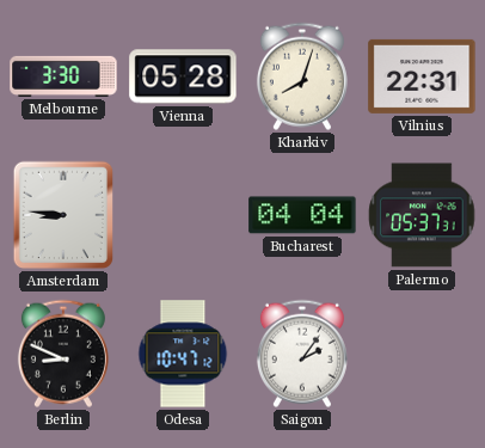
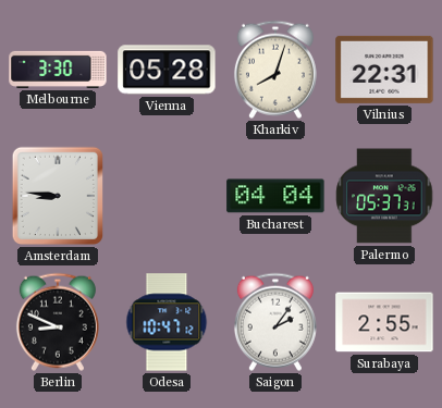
Surabaya: none -> 2:55 (384, 322)
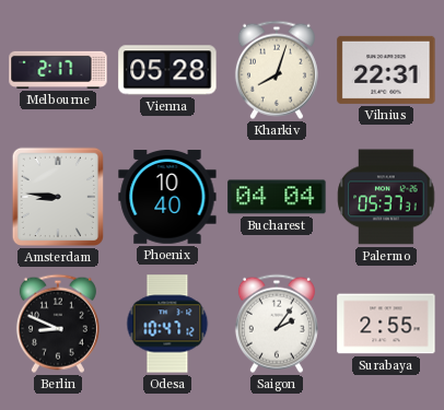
Melbourne: 3:30 -> 2:17 (58, 70)
Phoenix: none -> 10:40 (167, 198)
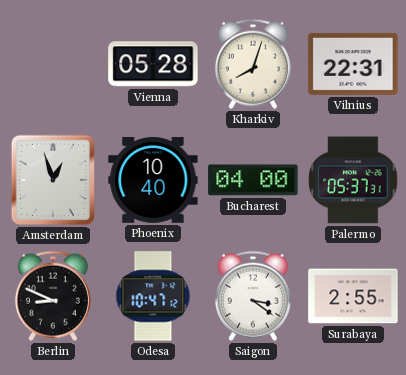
Melbourne: 2:17 -> none (58, 70)
Amsterdam: 8:46 -> 12:57 (52, 180)
Bucharest: 04:04 -> 04:00 (253, 180)
Saigon: 2:06 -> 3:21 (253, 296)
